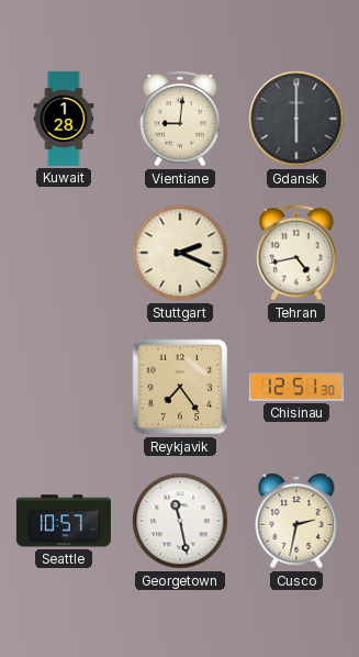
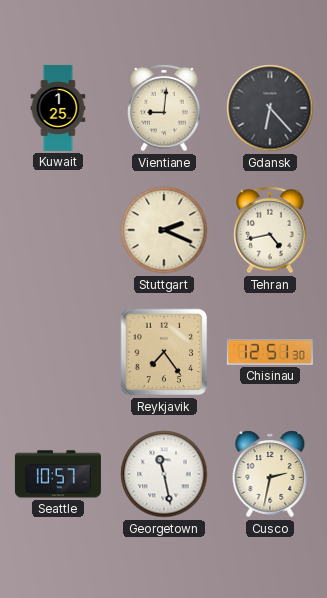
Kuwait: 1:28 -> 1:25 (58, 108)
Gdansk: 6:00 -> 6:23 (270, 108)
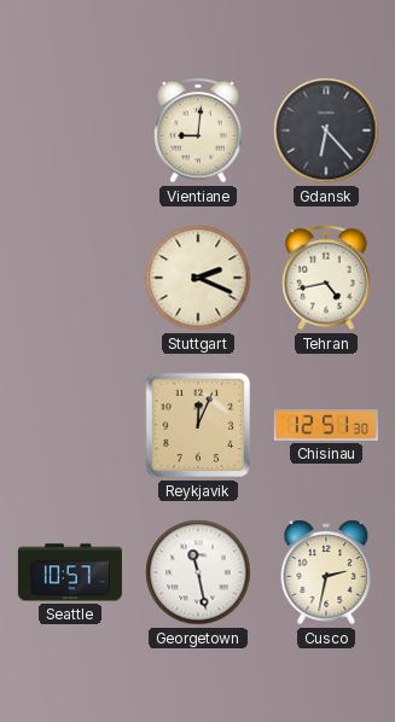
Kuwait: 1:25 -> none (58, 108)
Reykjavik: 7:24 -> 12:04 (198, 425)
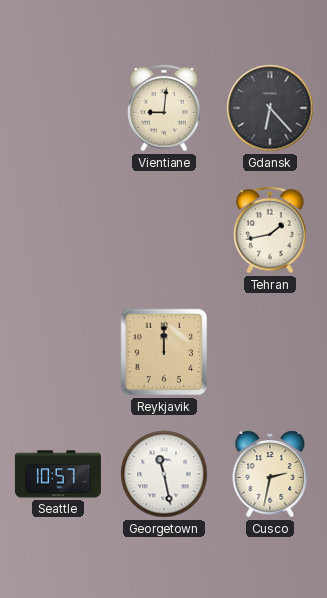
Stuttgart: 2:19 -> none (198, 278)
Tehran: 4:43 -> 1:43 (270, 230)
Reykjavik: 12:04 -> 12:00 (164, 352)
Chisinau: 12:51 -> none (326, 425)
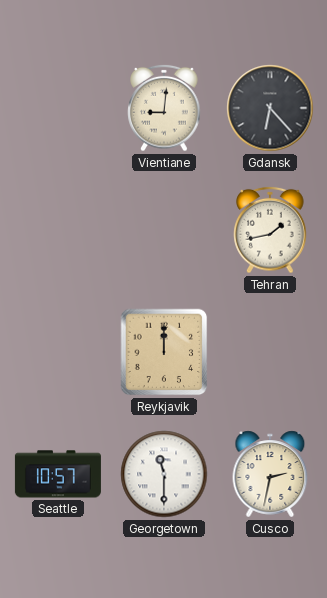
Georgetown: 11:28 -> 11:30 (164, 474)
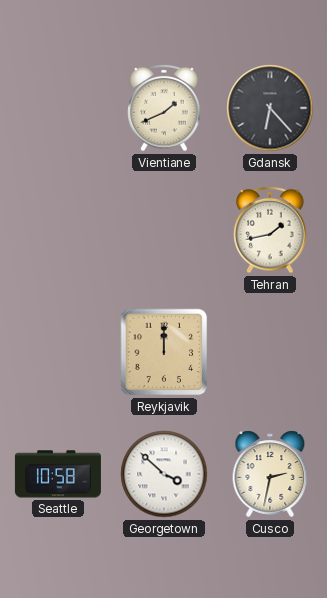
Vientiane: 9:01 -> 1:41 (164, 108)
Seattle: 10:57 -> 10:58 (58, 474)
Georgetown: 11:30 -> 3:52 (164, 474)
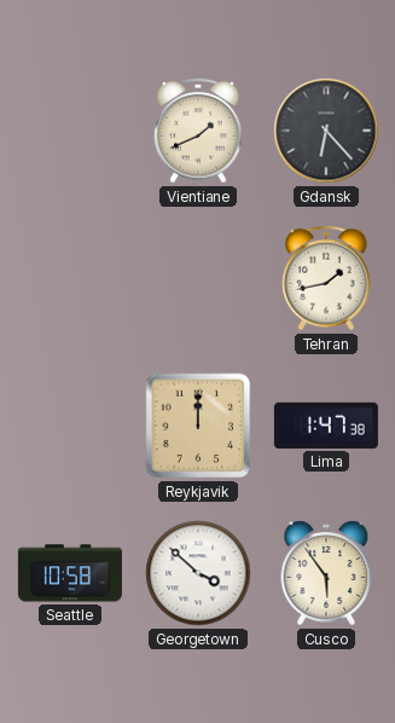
Lima: none -> 1:47 (326, 426)
Cusco: 2:32 -> 5:54 (326, 573)
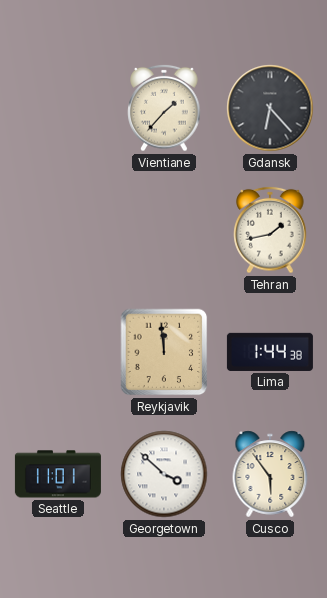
Vientiane: 1:41 -> 1:37 (164, 108)
Reykjavik: 12:00 -> 11:59 (164, 352)
Lima: 1:47 -> 1:44 (270, 352)
Seattle: 10:58 -> 11:01 (58, 474)
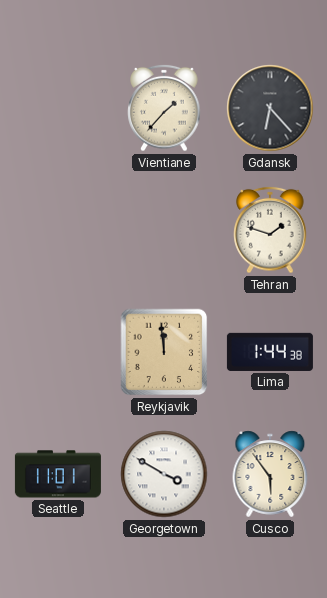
Tehran: 1:43 -> 1:48 (270, 230)
Georgetown: 3:52 -> 3:50 (164, 474)
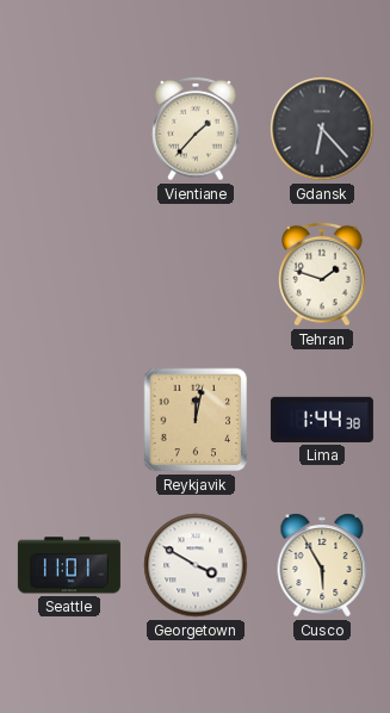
Reykjavik: 11:59 -> 12:02 (196, 420)
Cusco: 5:54 -> 5:55 (322, 565)
